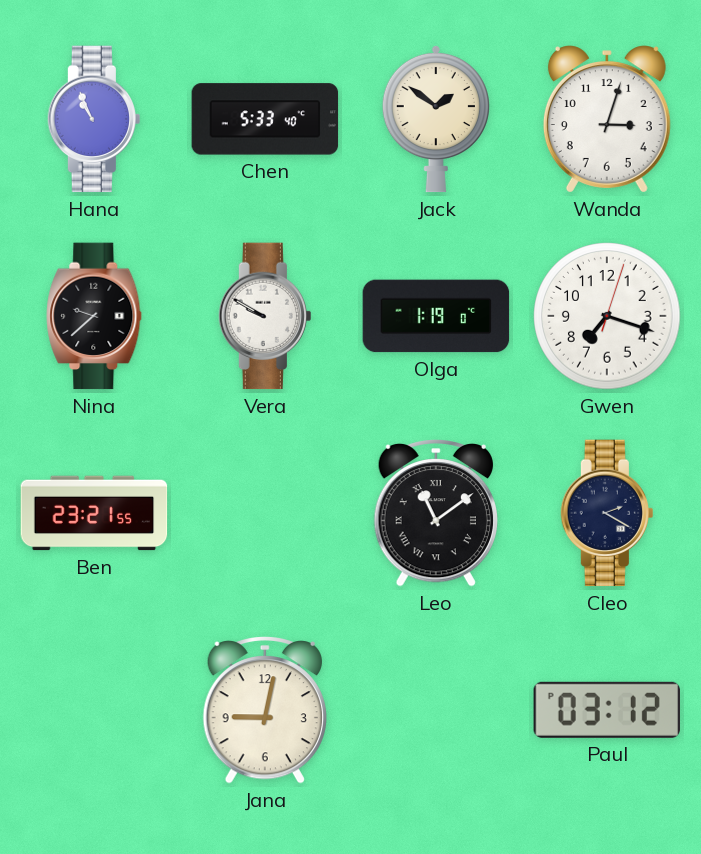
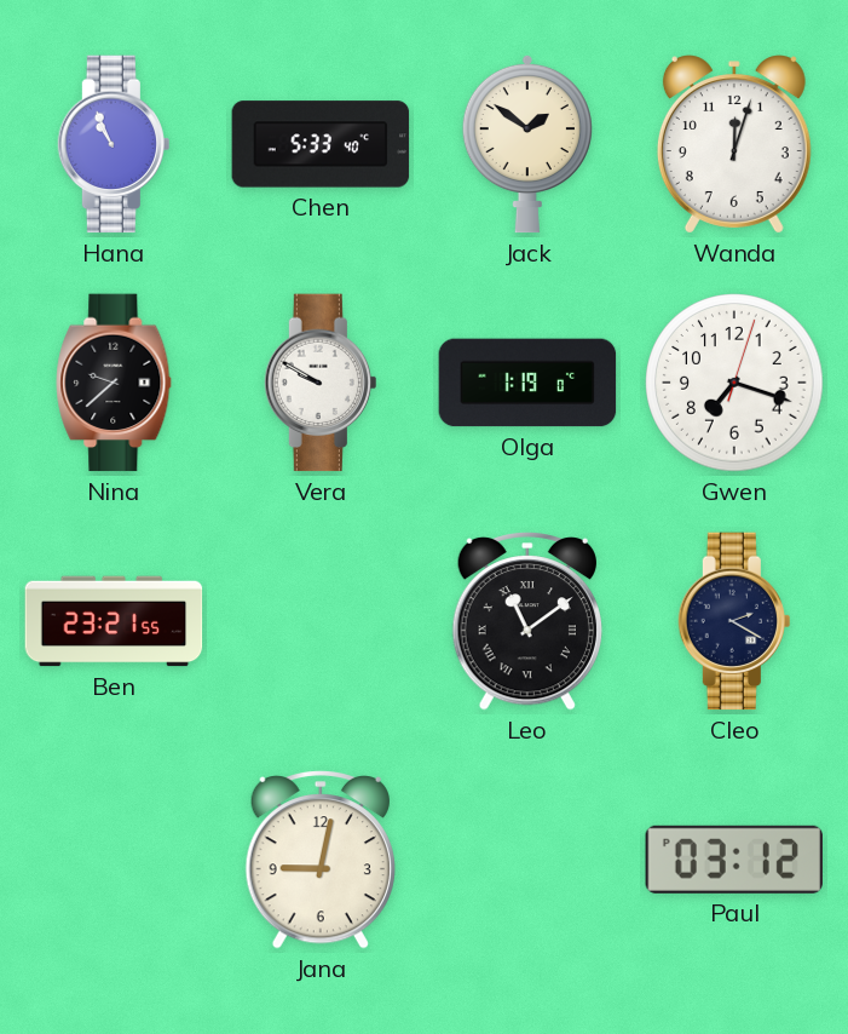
Wanda: 3:03 -> 12:03 (734, 144)
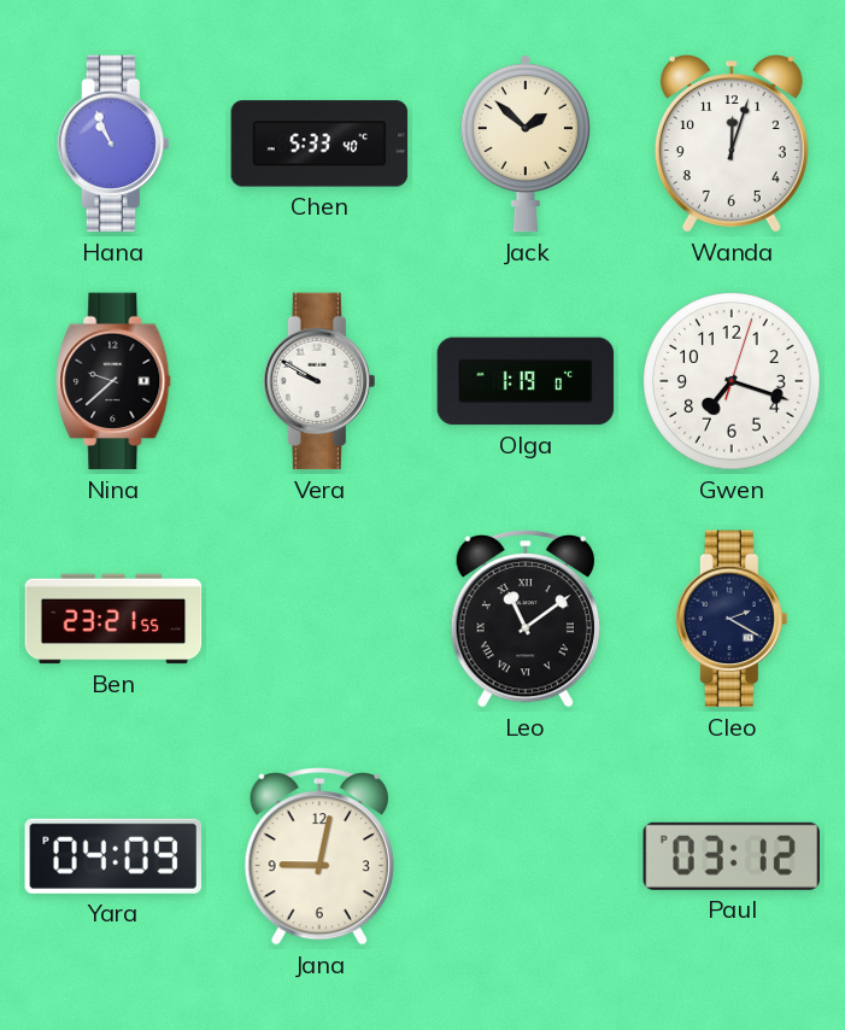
Jack: 1:51 -> 1:52 (526, 144)
Yara: none -> 04:09 (113, 856)
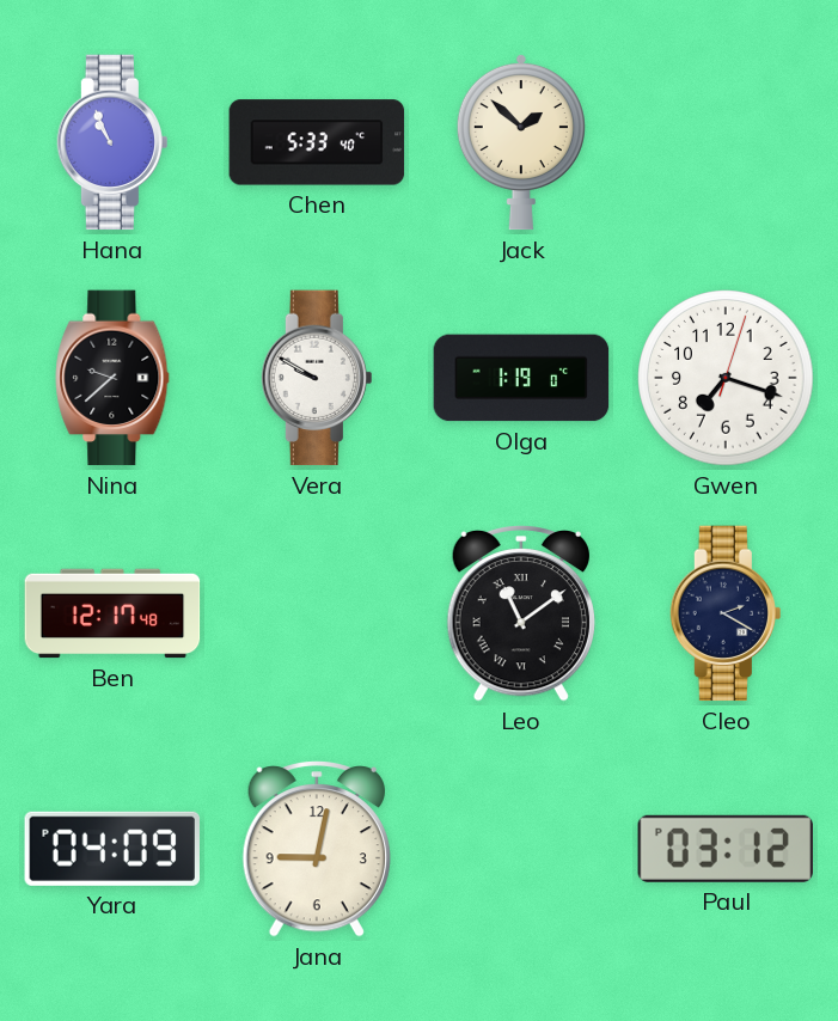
Wanda: 12:03 -> none (732, 144)
Ben: 23:21 -> 12:17 (112, 613)
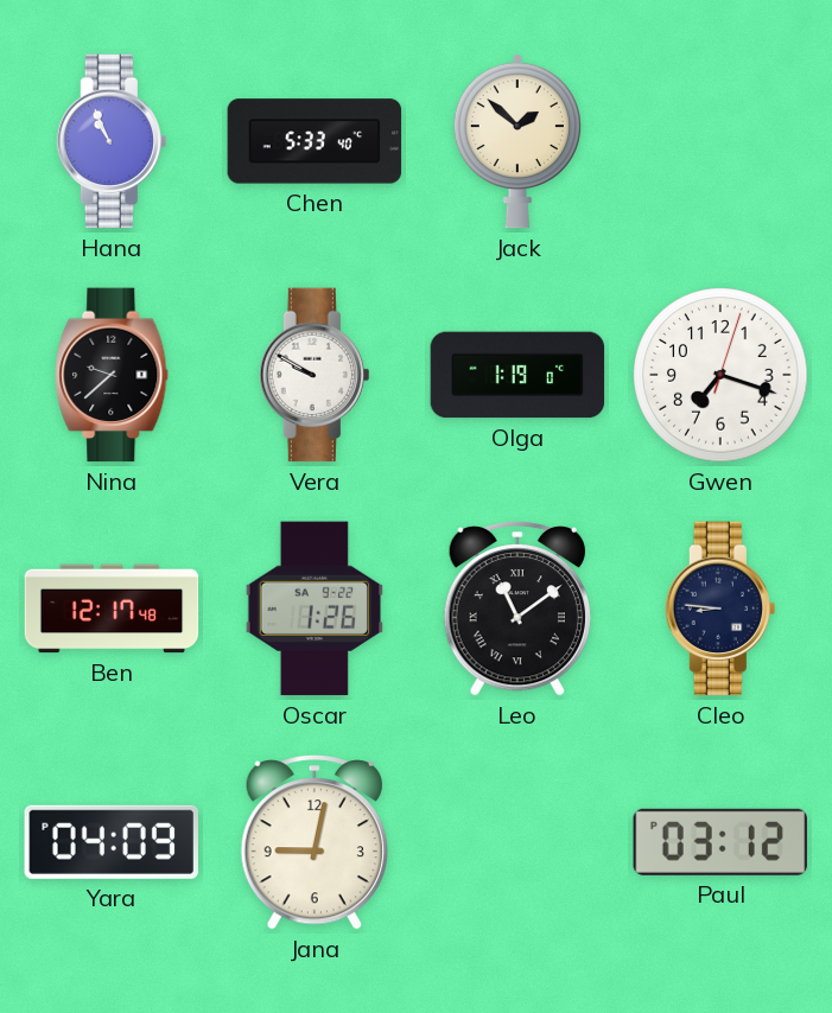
Oscar: none -> 1:26 (315, 609)
Cleo: 2:20 -> 8:46 (719, 609)
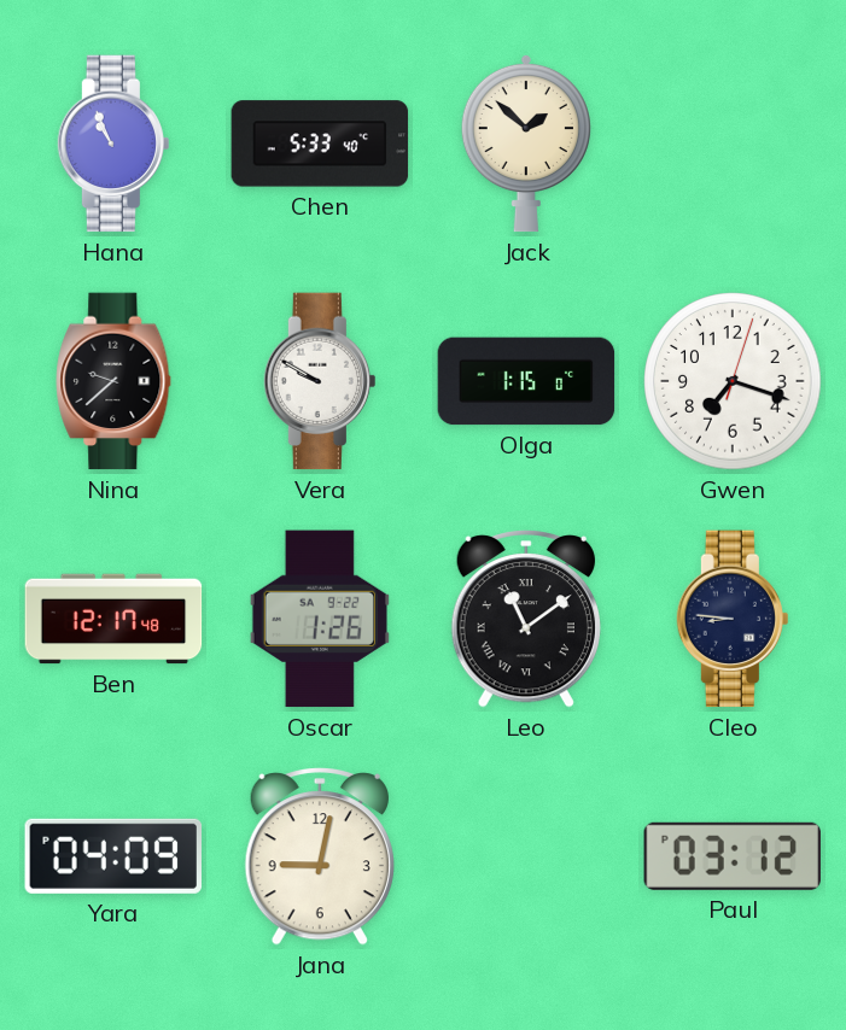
Olga: 1:19 -> 1:15 (526, 381)
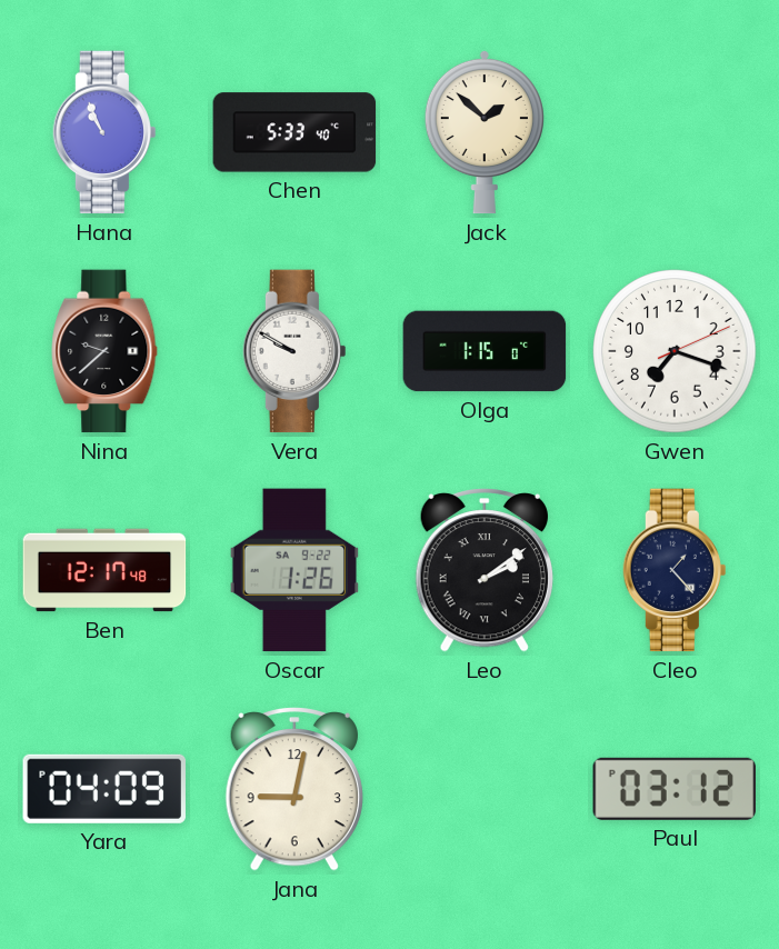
Gwen: 7:18:03 -> 7:18:11 (675, 351)
Leo: 11:09 -> 2:09 (485, 571)
Cleo: 8:46 -> 1:23 (673, 570)
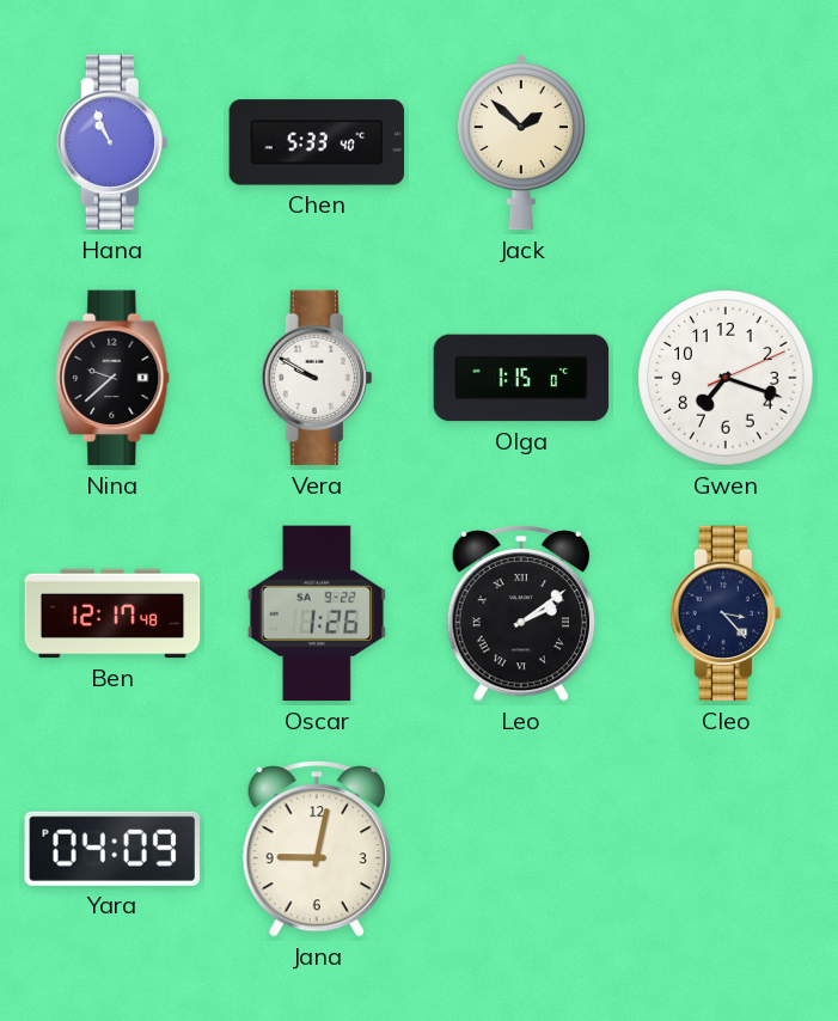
Cleo: 1:23 -> 3:23 (724, 613)
Paul: 03:12 -> none (673, 789)
